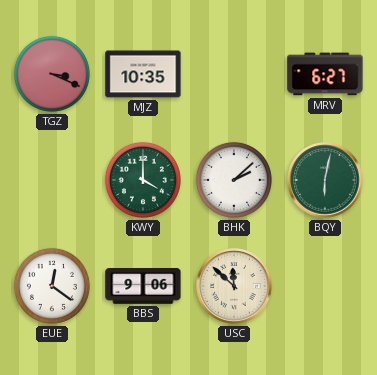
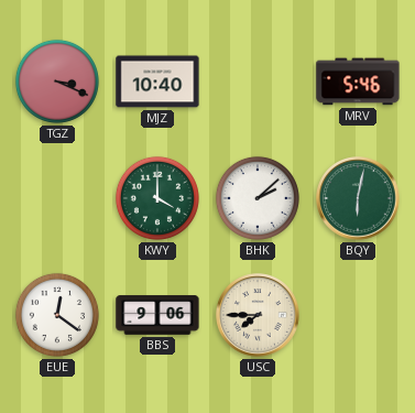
MJZ: 10:35 -> 10:40 (157, 81)
MRV: 6:27 -> 5:46 (358, 81)
USC: 11:52 -> 7:45 (258, 315)
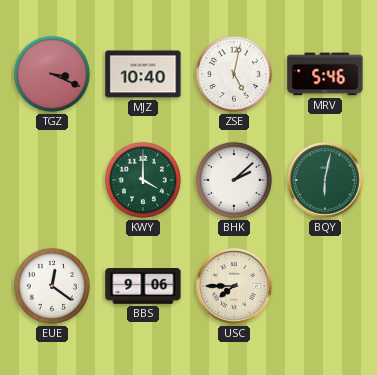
ZSE: none -> 5:02 (234, 74)
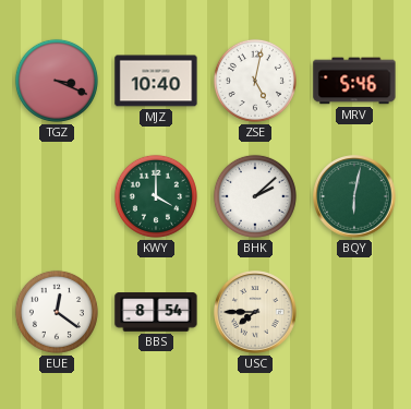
BBS: 9:06 -> 8:54 (156, 312)
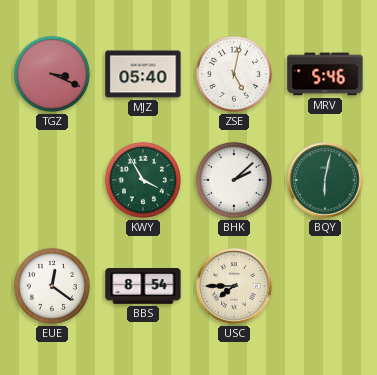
MJZ: 10:40 -> 05:40 (143, 74)
KWY: 4:00 -> 3:55 (143, 180)
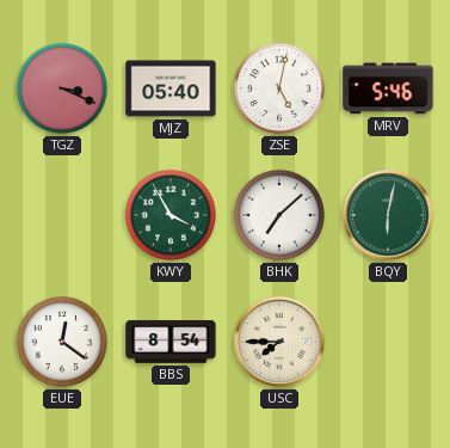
BHK: 2:08 -> 7:08 (279, 215)
